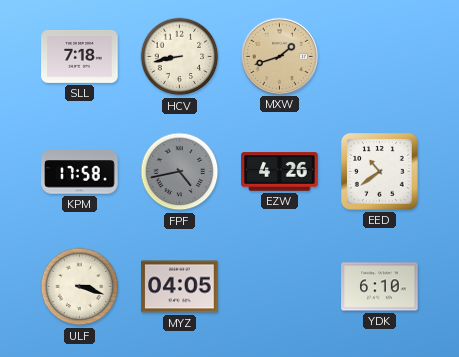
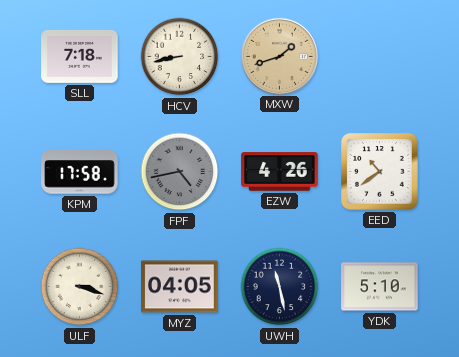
UWH: none -> 11:28 (280, 287)
YDK: 6:10 -> 5:10 (380, 287)
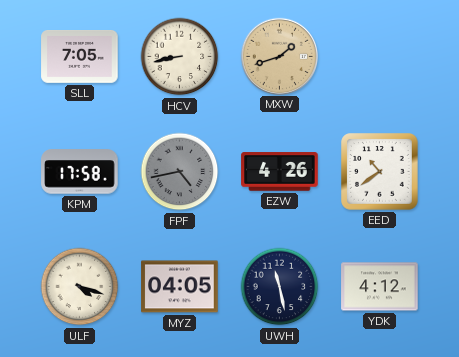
SLL: 7:18 -> 7:05 (80, 57)
ULF: 3:18 -> 4:18 (80, 287)
YDK: 5:10 -> 4:12 (380, 287)
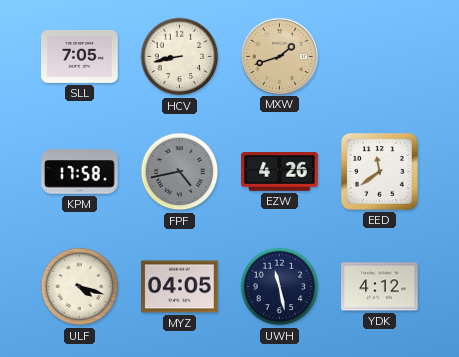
EED: 10:39 -> 11:39 (380, 172)
